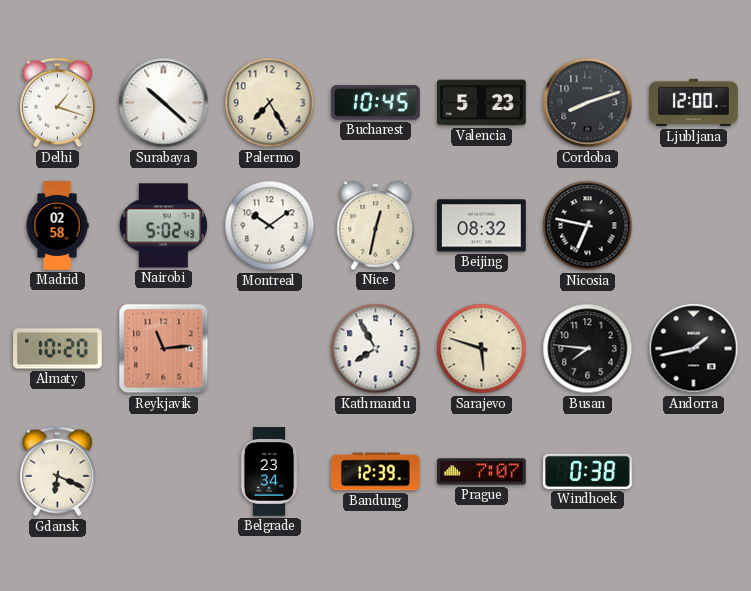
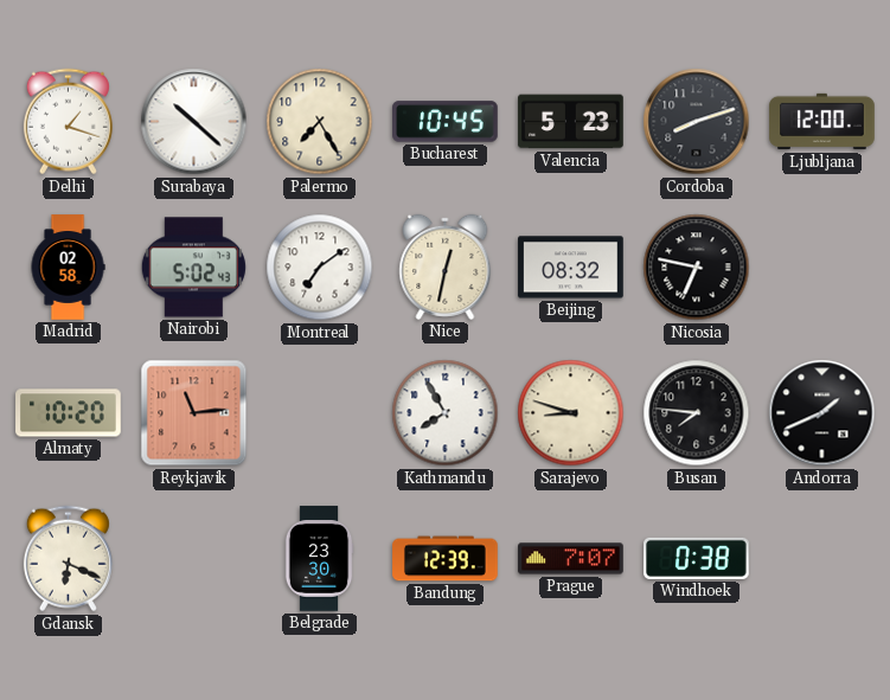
Montreal: 10:09 -> 7:09 (320, 268)
Sarajevo: 5:48 -> 8:48 (571, 413)
Andorra: 1:43 -> 1:41 (822, 413)
Belgrade: 23:34 -> 23:30 (319, 559)
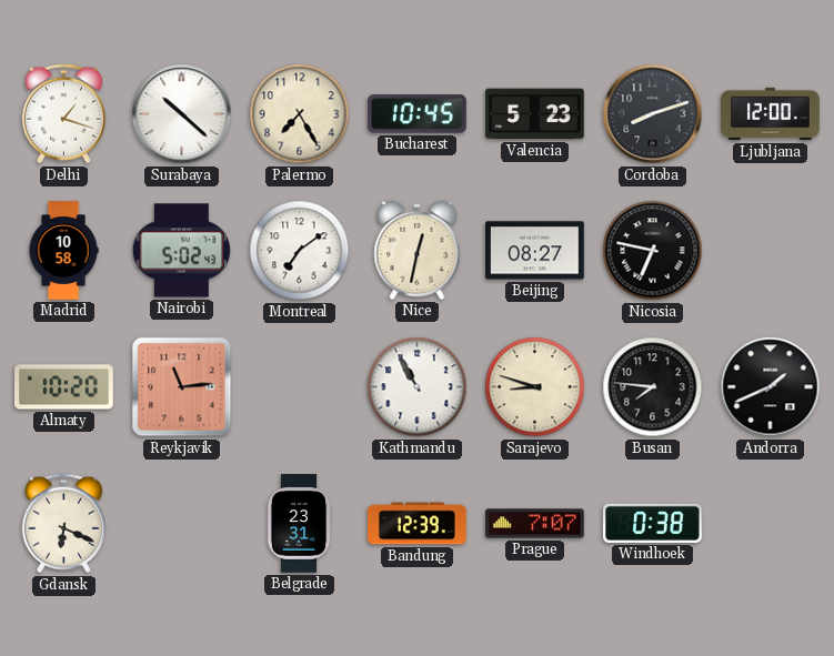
Madrid: 02:58 -> 10:58 (63, 251)
Beijing: 08:32 -> 08:27 (535, 251)
Kathmandu: 7:55 -> 10:55 (418, 387)
Belgrade: 23:30 -> 23:31 (299, 524)
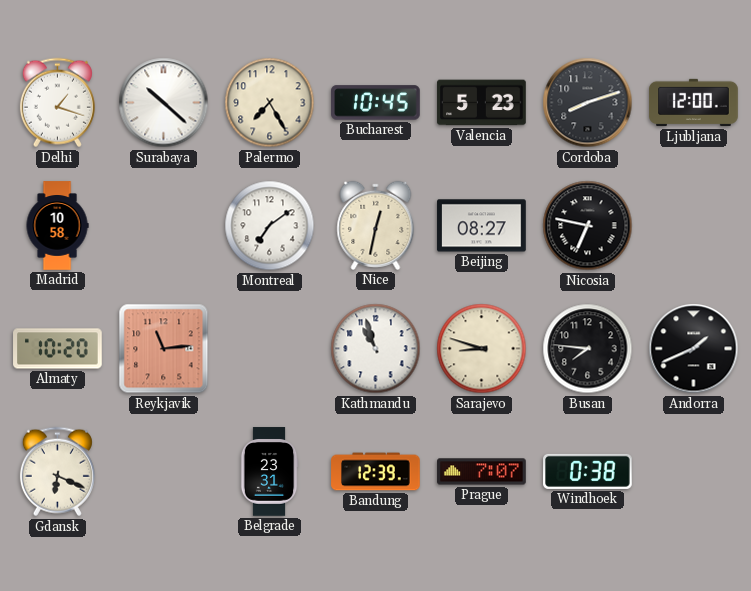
Nairobi: 5:02 -> none (181, 251)
Kathmandu: 10:55 -> 10:57 (376, 349)
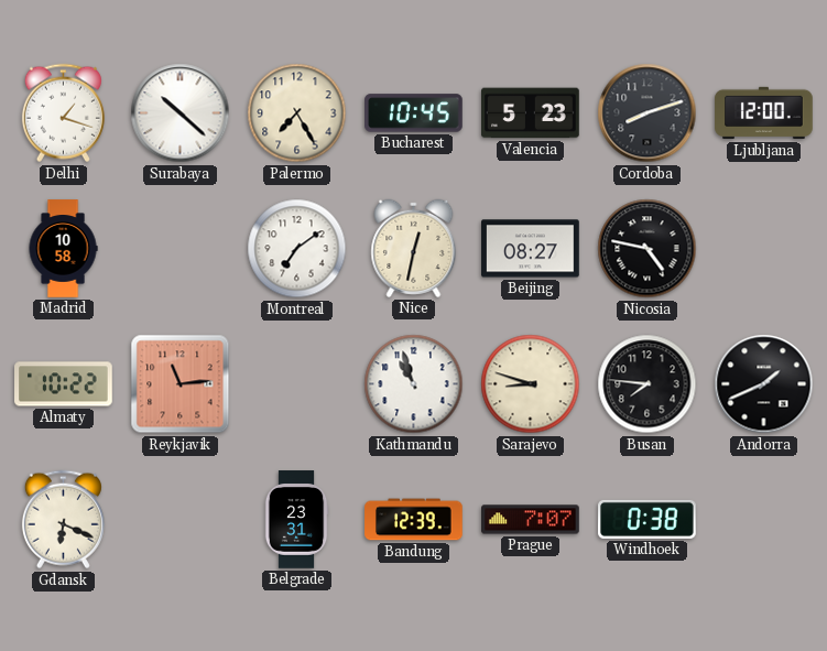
Nicosia: 6:47 -> 4:47 (648, 249)
Almaty: 10:20 -> 10:22 (64, 384)
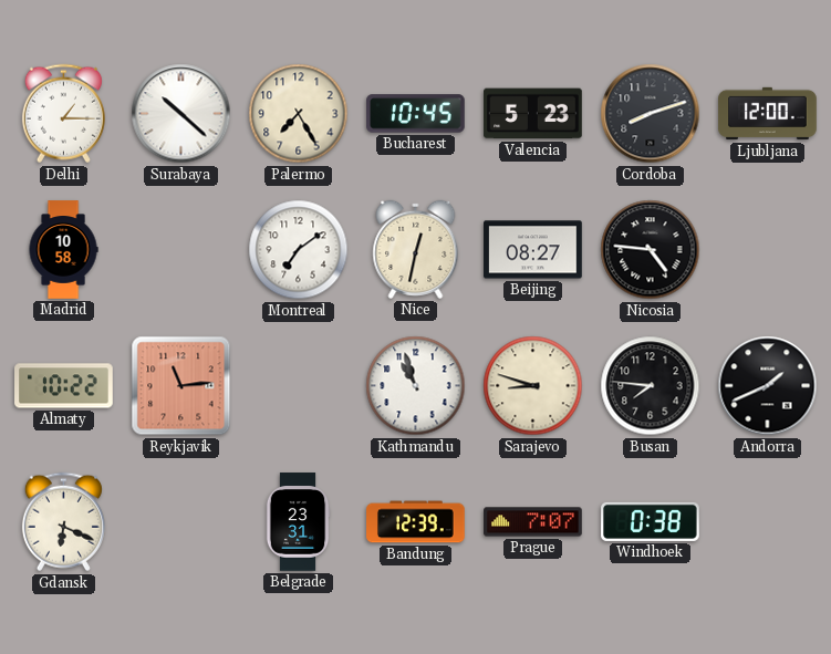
Delhi: 1:18 -> 1:15 (63, 114)
Nicosia: 4:47 -> 4:46 (651, 250)
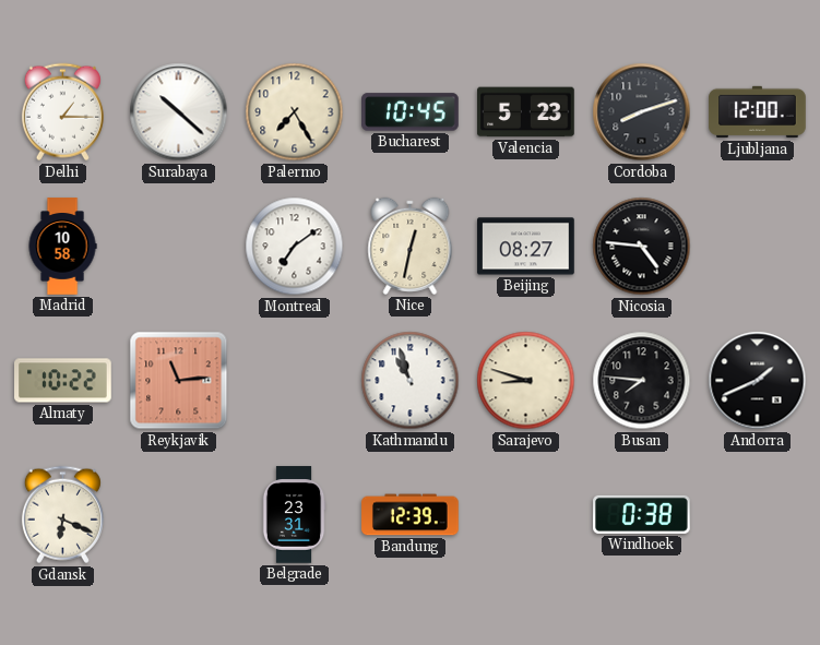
Prague: 7:07 -> none (533, 522)
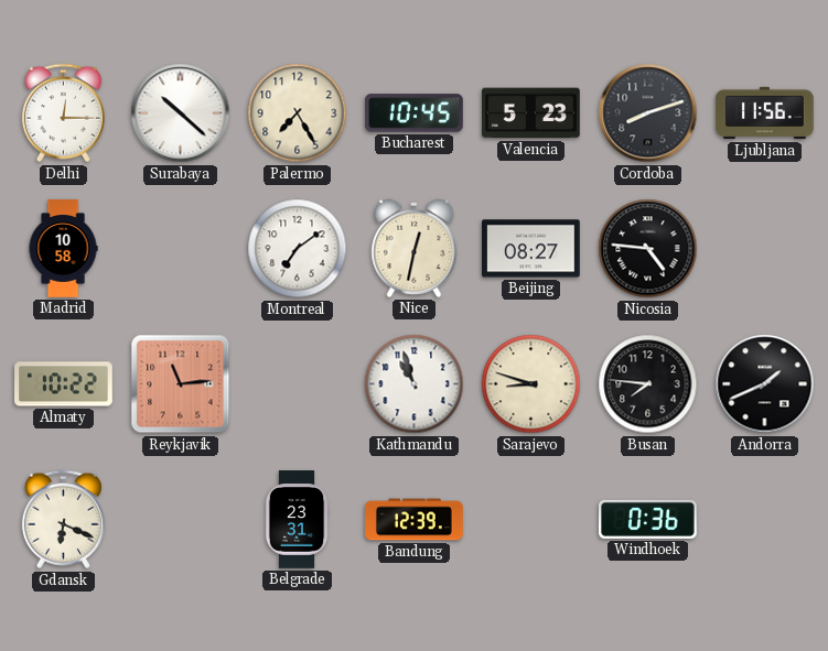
Delhi: 1:15 -> 12:15 (63, 113)
Ljubljana: 12:00 -> 11:56 (765, 113)
Windhoek: 0:38 -> 0:36 (648, 519)
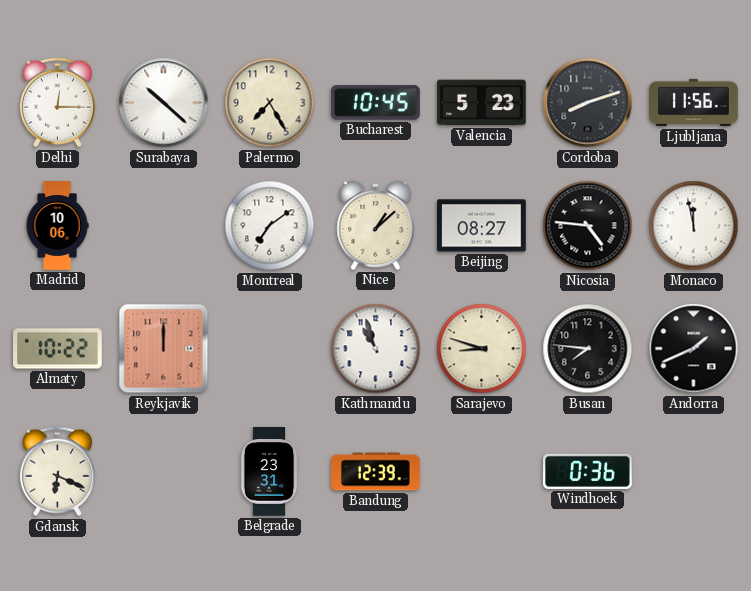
Madrid: 10:58 -> 10:06 (57, 226)
Nice: 12:32 -> 1:08 (376, 225)
Monaco: none -> 11:58 (694, 226)
Reykjavik: 11:14 -> 12:00 (164, 349)
